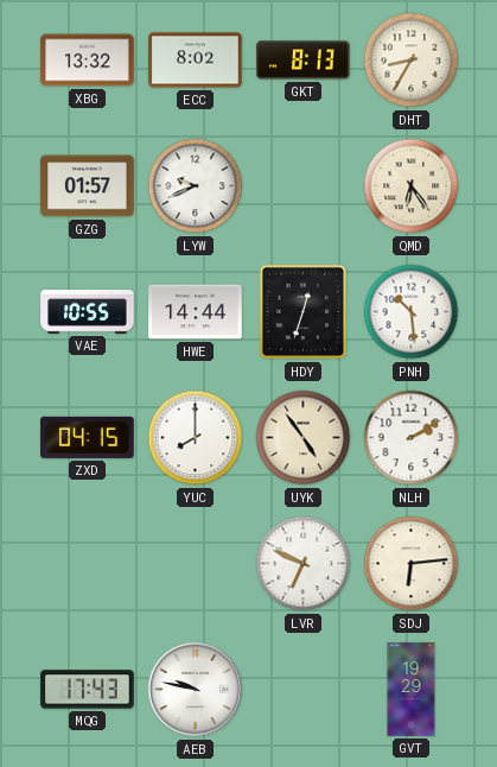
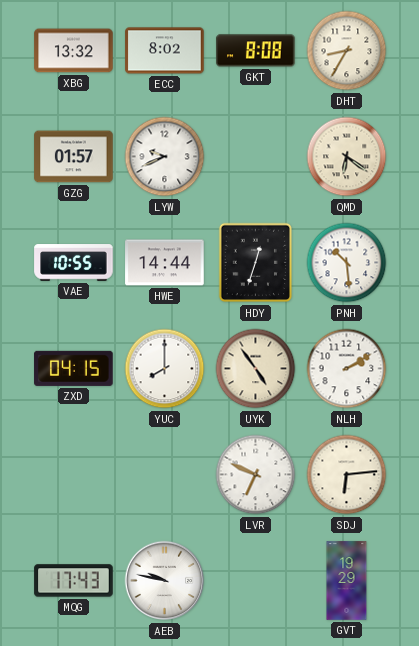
GKT: 8:13 -> 8:08 (256, 51)
QMD: 6:24 -> 6:21 (347, 157)
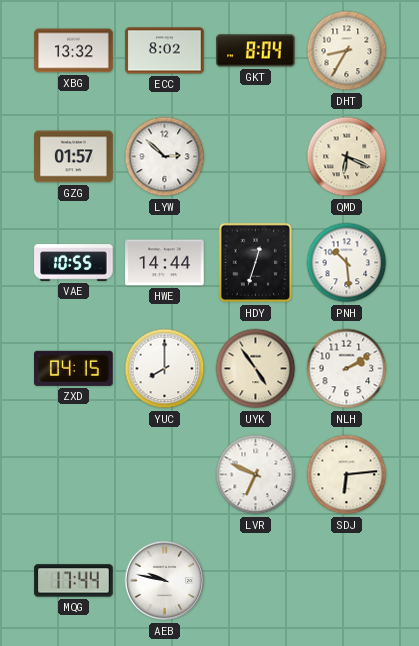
GKT: 8:08 -> 8:04 (256, 51)
LYW: 9:41 -> 2:52 (165, 157)
QMD: 6:21 -> 6:19 (347, 157)
MQG: 17:43 -> 17:44 (74, 581)
GVT: 19:29 -> none (347, 581)
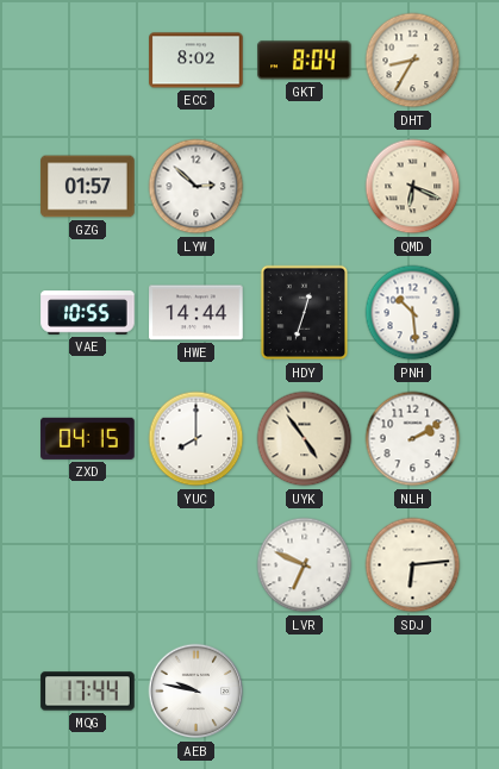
XBG: 13:32 -> none (74, 51)
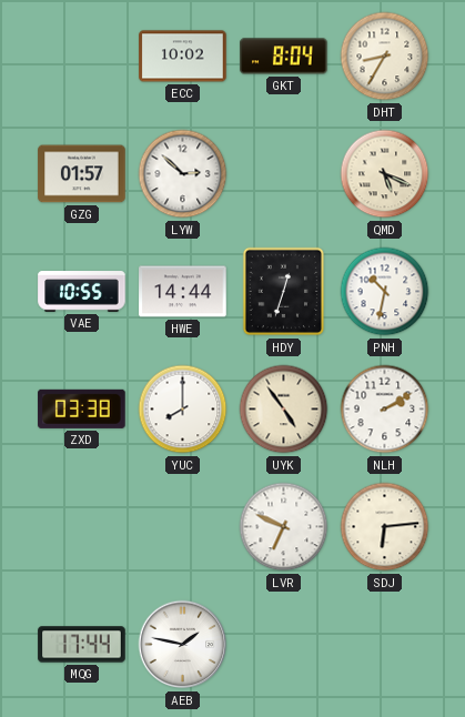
ECC: 8:02 -> 10:02 (183, 57)
QMD: 6:19 -> 5:19 (385, 174)
PNH: 10:29 -> 10:32 (385, 292)
ZXD: 04:15 -> 03:38 (82, 408)
AEB: 9:47 -> 1:47 (183, 645)
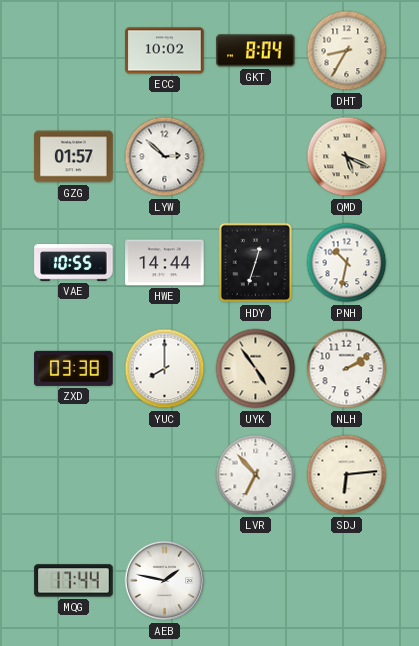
LVR: 6:49 -> 6:53 (256, 475)
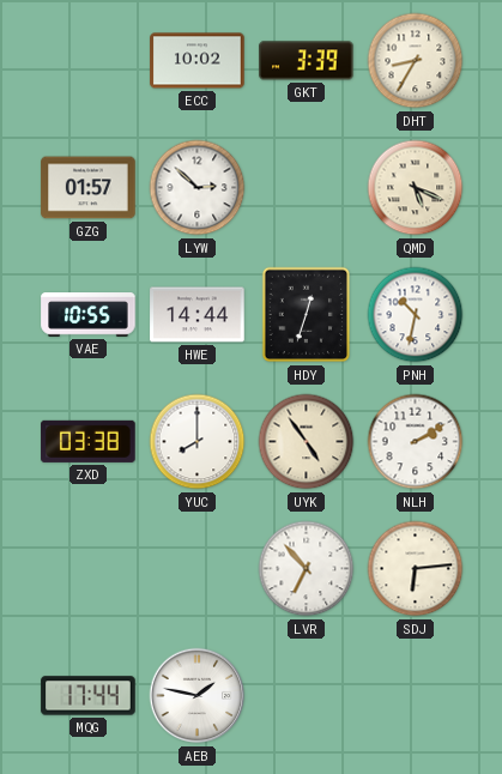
GKT: 8:04 -> 3:39 (307, 61)
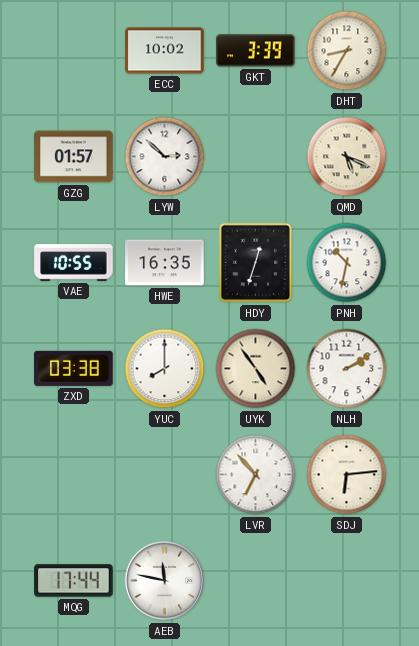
HWE: 14:44 -> 16:35 (165, 263)
AEB: 1:47 -> 11:47 (165, 581)
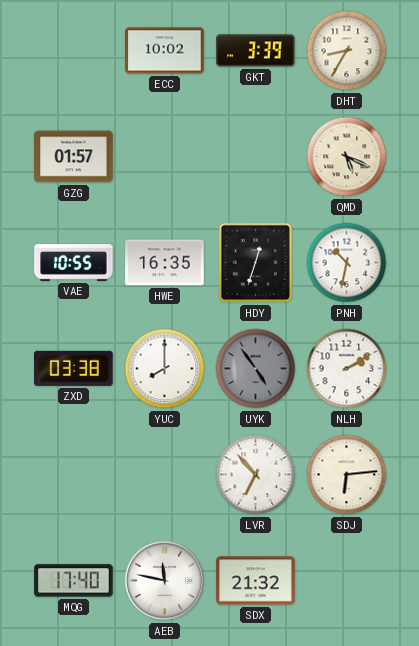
LYW: 2:52 -> none (165, 157)
UYK dial: cream -> grey (256, 369)
MQG: 17:44 -> 17:40 (74, 581)
SDX: none -> 21:32 (256, 581)
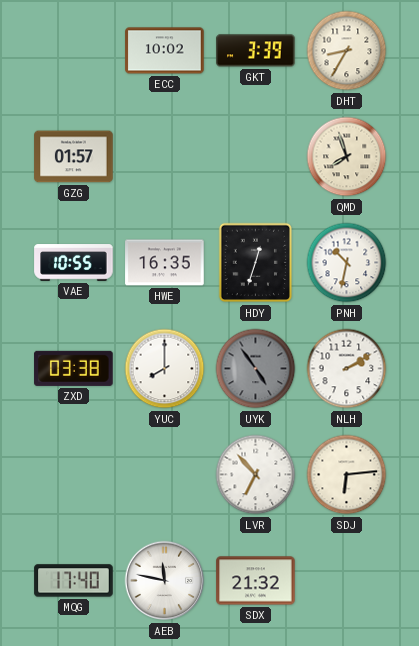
QMD: 5:19 -> 7:57 (347, 157)
